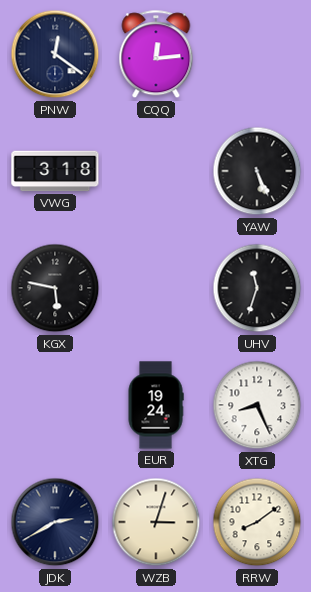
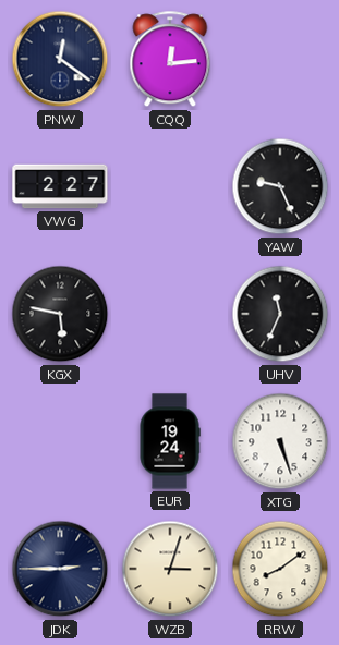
VWG: 3:18 -> 2:27 (60, 186)
YAW: 5:26 -> 9:26 (280, 186)
UHV: 11:33 -> 11:34 (280, 314)
XTG: 8:26 -> 5:27 (280, 441)
JDK: 2:40 -> 2:45 (60, 569)
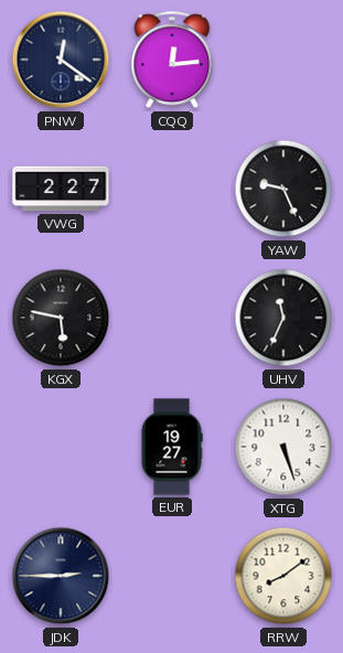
EUR: 19:24 -> 19:27 (172, 447)
WZB: 3:03 -> none (170, 569)
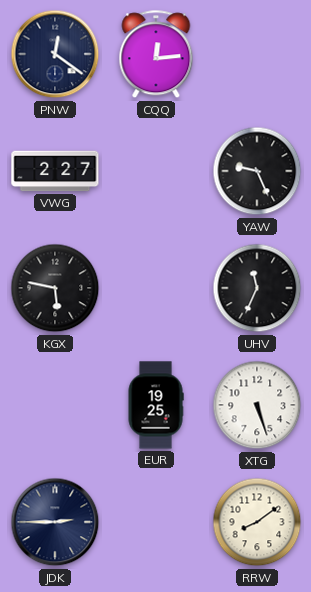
EUR: 19:27 -> 19:25 (156, 405)
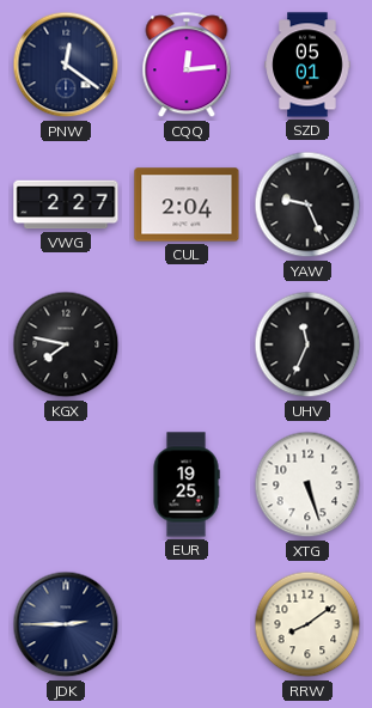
SZD: none -> 05:01 (307, 65)
CUL: none -> 2:04 (187, 205)
KGX: 5:47 -> 7:47 (66, 344)
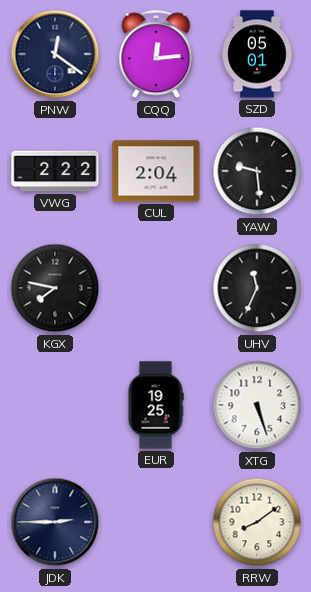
VWG: 2:27 -> 2:22 (55, 171)
YAW: 9:26 -> 9:29 (257, 171)
